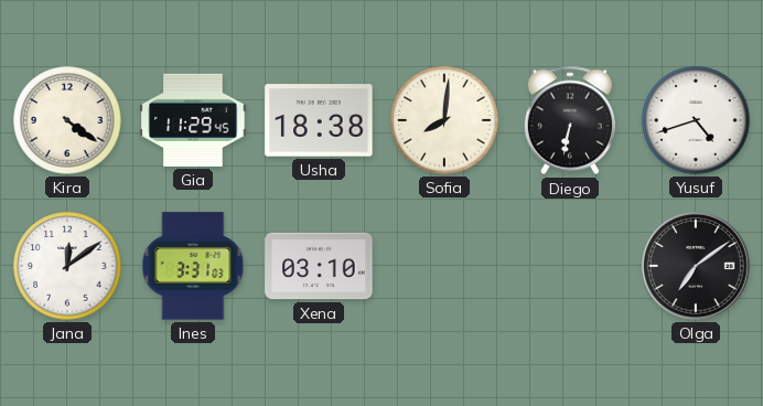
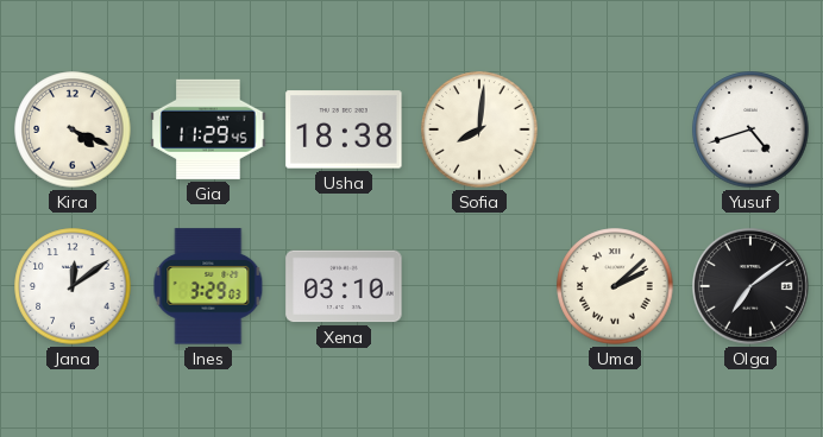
Kira: 4:21 -> 4:19 (73, 129)
Diego: 6:32 -> none (570, 120)
Ines: 3:31 -> 3:29 (208, 286)
Uma: none -> 2:08 (615, 286)
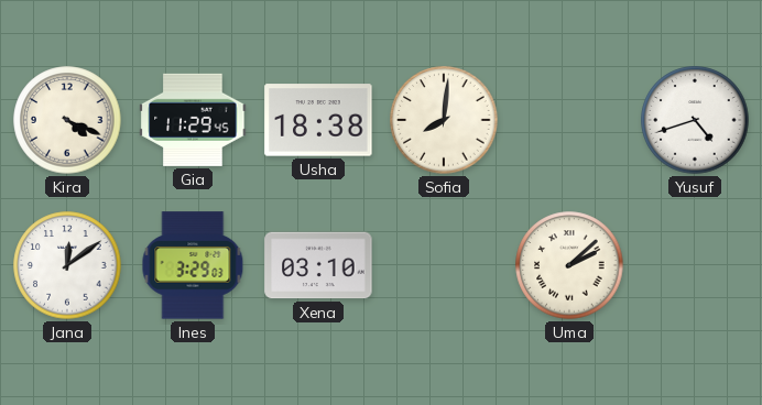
Olga: 7:09 -> none (752, 287)
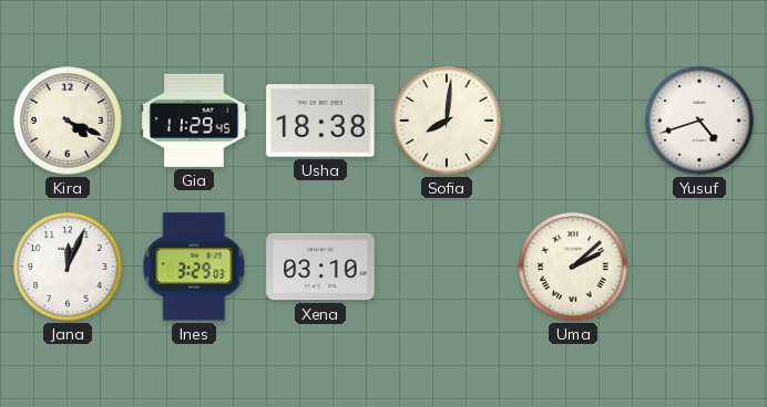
Jana: 12:09 -> 12:04 (68, 267)
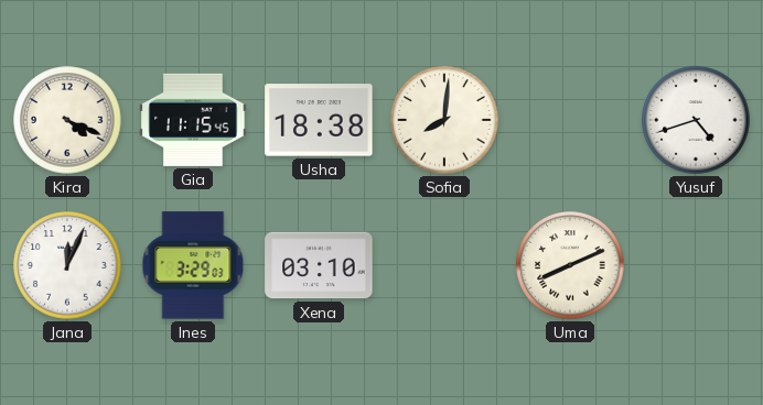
Gia: 11:29 -> 11:15 (193, 120)
Uma: 2:08 -> 8:11 (570, 265)
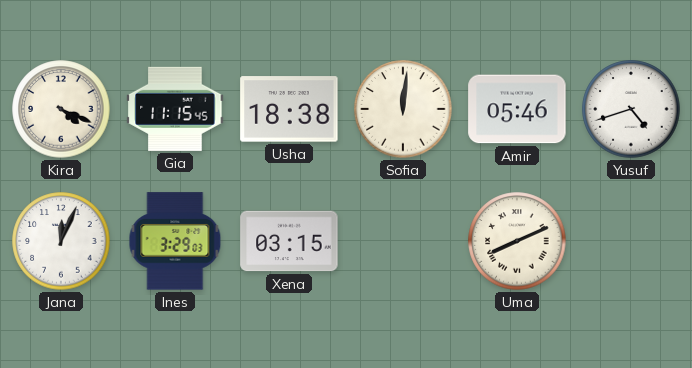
Sofia: 8:01 -> 12:01 (403, 109)
Amir: none -> 05:46 (517, 109)
Xena: 03:10 -> 03:15 (289, 241)
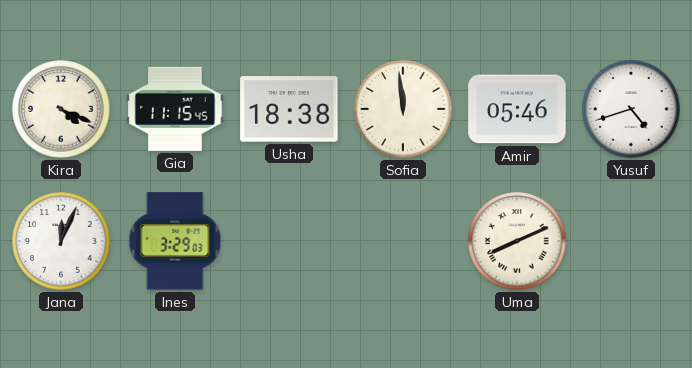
Sofia: 12:01 -> 11:59 (403, 109)
Xena: 03:15 -> none (289, 241)
